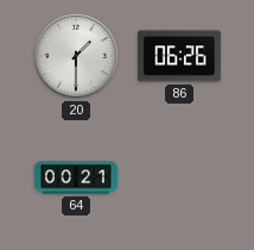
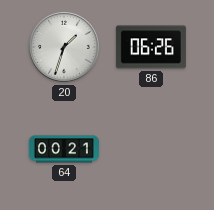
20: 1:30 -> 1:33 (64, 47)
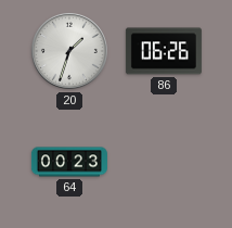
64: 00:21 -> 00:23 (69, 162)
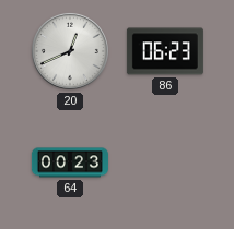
20: 1:33 -> 12:41 (70, 51)
86: 06:26 -> 06:23 (165, 51)
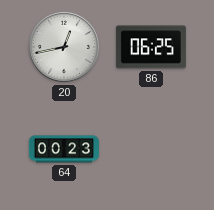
20: 12:41 -> 12:43 (64, 47)
86: 06:23 -> 06:25 (151, 47)
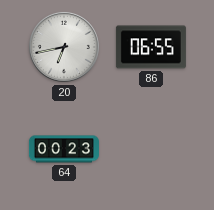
20: 12:43 -> 6:43 (64, 47)
86: 06:25 -> 06:55 (151, 47)
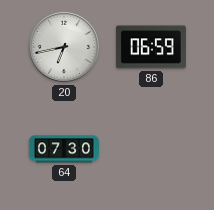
86: 06:55 -> 06:59 (151, 47)
64: 00:23 -> 07:30 (64, 149)
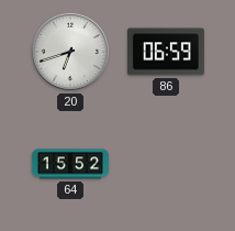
20: 6:43 -> 6:42 (70, 52)
64: 07:30 -> 15:52 (70, 164)
